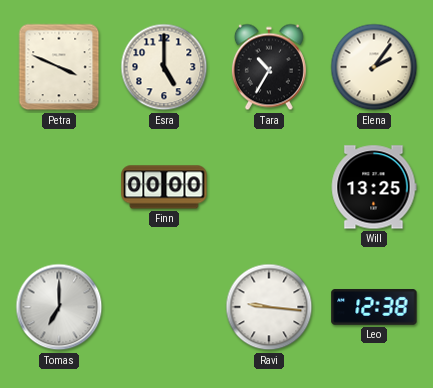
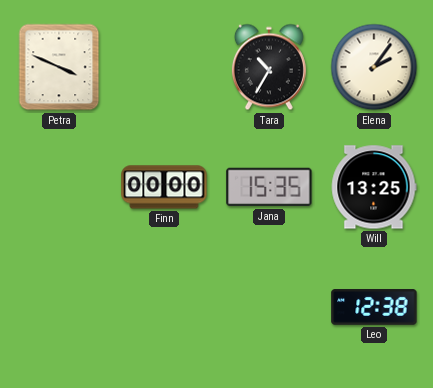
Esra: 5:00 -> none (164, 67)
Jana: none -> 15:35 (269, 187)
Tomas: 7:00 -> none (59, 307)
Ravi: 9:16 -> none (269, 307)
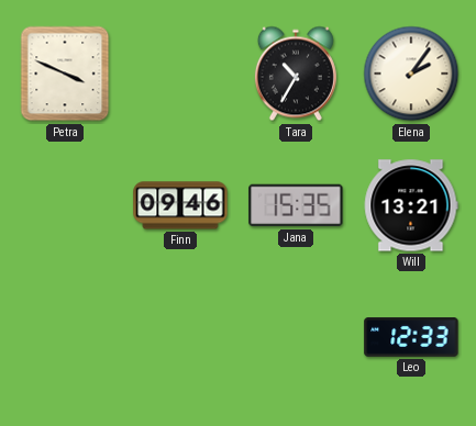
Finn: 00:00 -> 09:46 (180, 205)
Will: 13:25 -> 13:21 (411, 205)
Leo: 12:38 -> 12:33 (411, 337)
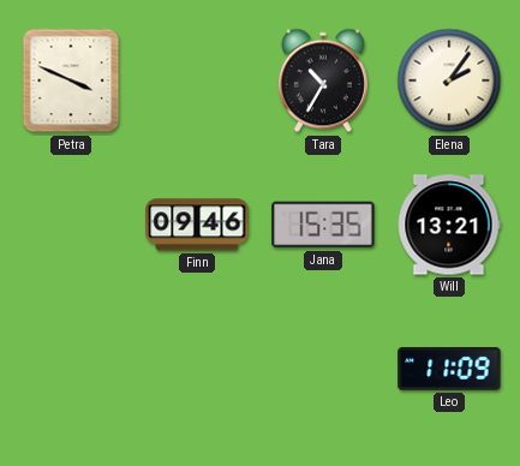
Leo: 12:33 -> 11:09 (449, 369)
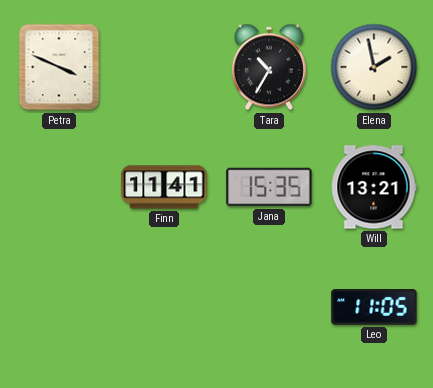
Elena: 2:06 -> 1:58 (374, 67)
Finn: 09:46 -> 11:41 (164, 187)
Leo: 11:09 -> 11:05 (374, 307)
